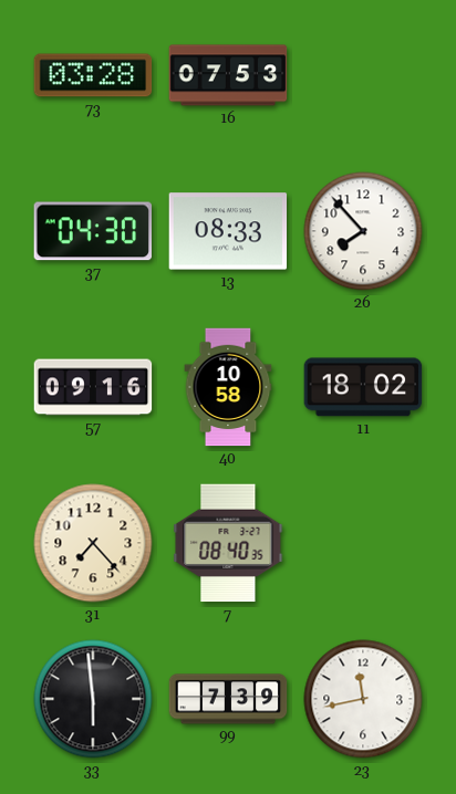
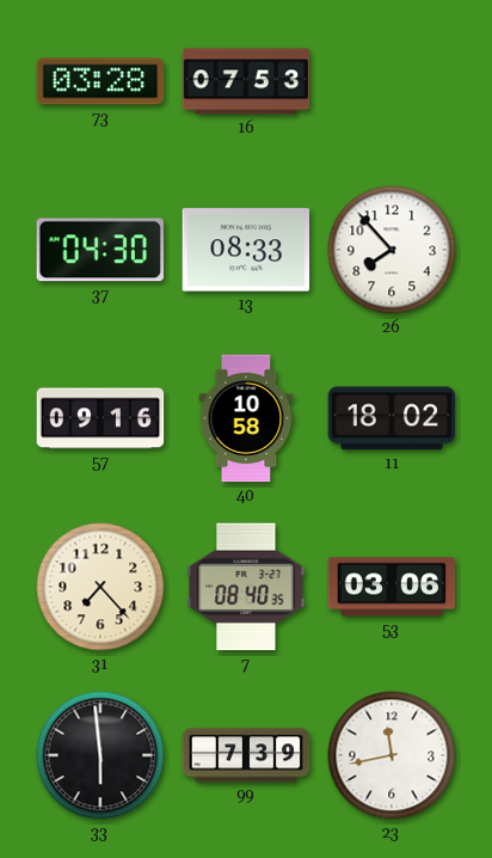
53: none -> 03:06 (392, 587)
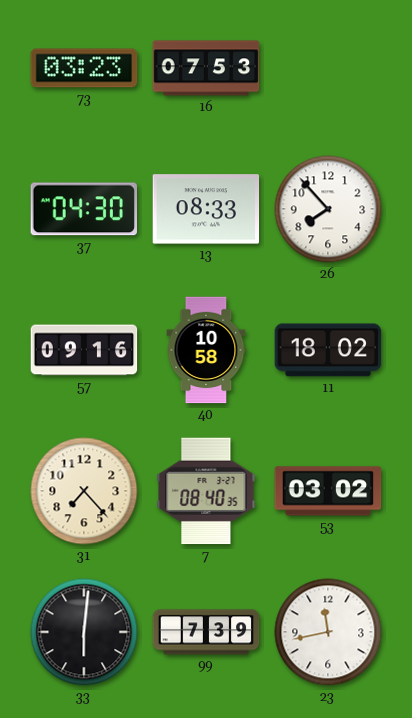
73: 03:28 -> 03:23 (84, 68)
53: 03:06 -> 03:02 (328, 491)
33: 5:59 -> 6:01 (84, 632)
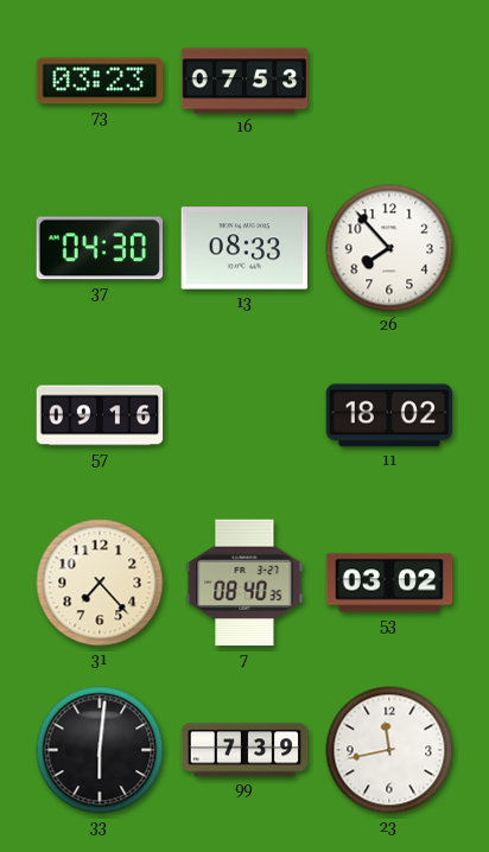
40: 10:58 -> none (206, 350)
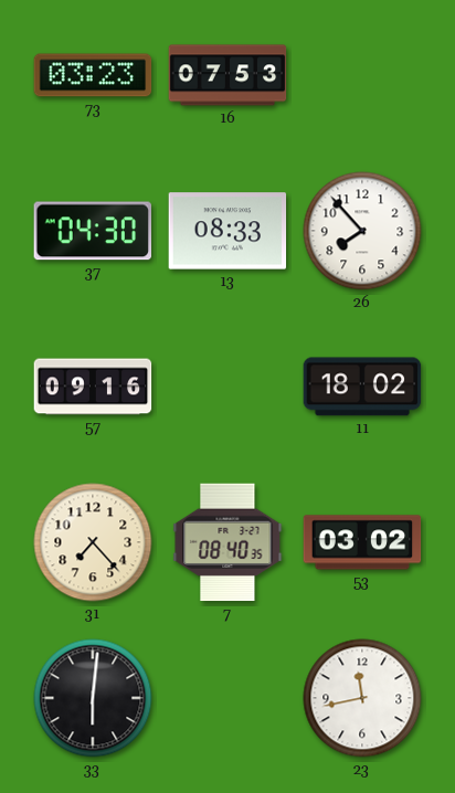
99: 7:39 -> none (244, 750)
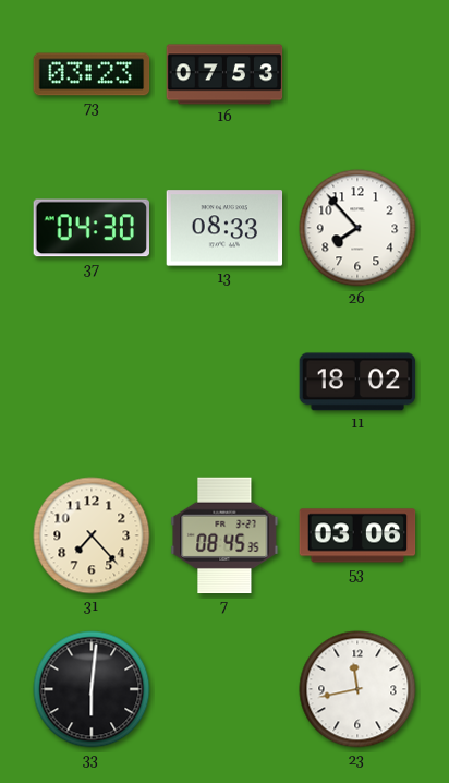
57: 09:16 -> none (93, 387)
7: 08:40 -> 08:45 (225, 535)
53: 03:02 -> 03:06 (357, 535)
